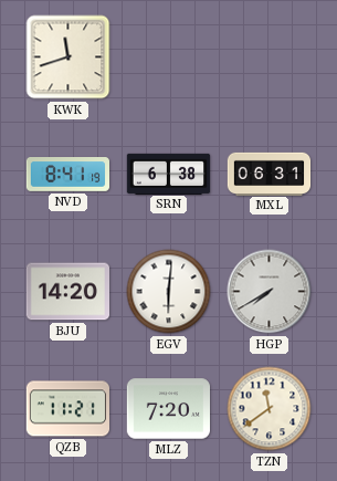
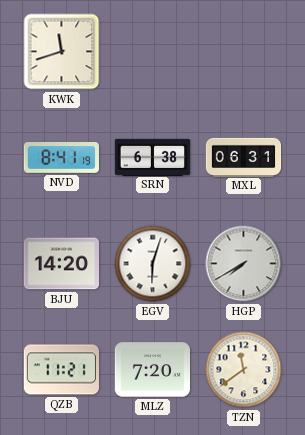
EGV: 6:01 -> 6:03 (153, 264)
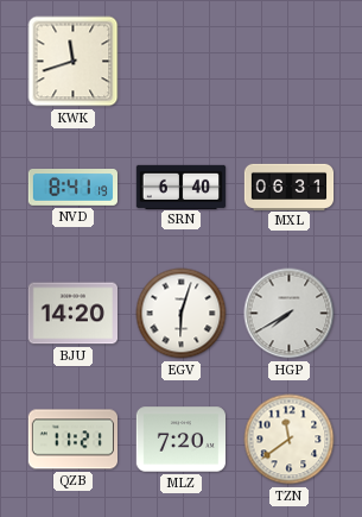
SRN: 6:38 -> 6:40 (182, 187)
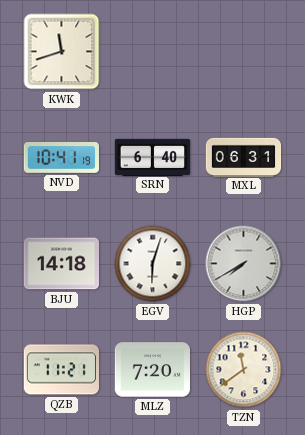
NVD: 8:41 -> 10:41 (62, 158)
BJU: 14:20 -> 14:18 (61, 264)
